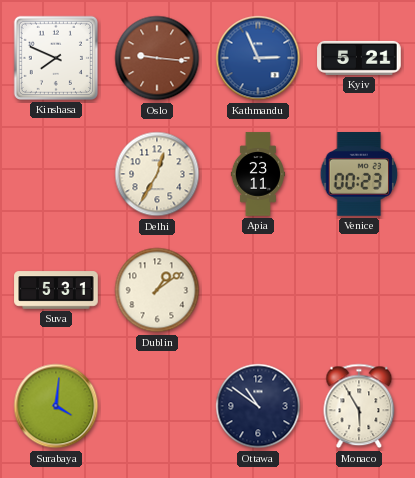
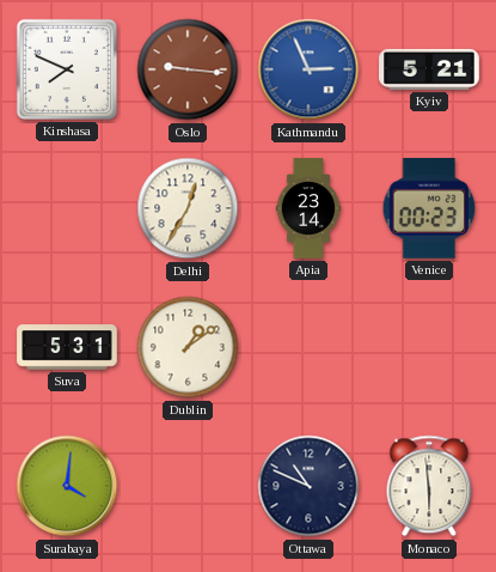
Apia: 23:11 -> 23:14 (307, 208)
Ottawa: 10:51 -> 10:49 (308, 486)
Monaco: 5:55 -> 5:59 (429, 486)
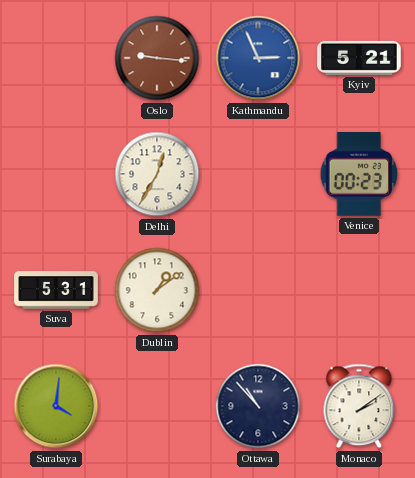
Kinshasa: 7:49 -> none (67, 69)
Apia: 23:14 -> none (307, 208)
Ottawa: 10:49 -> 10:53 (258, 406)
Monaco: 5:59 -> 2:09 (359, 406)
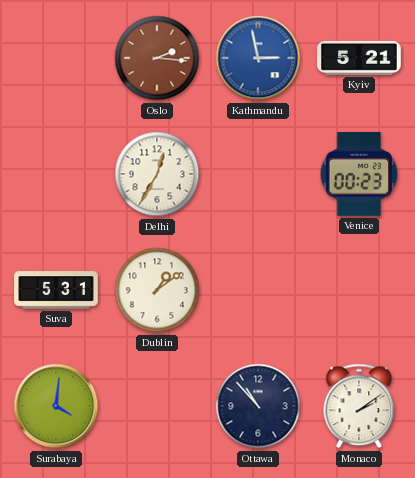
Oslo: 9:16 -> 2:16 (157, 58)
Kathmandu: 2:56 -> 2:58 (258, 58)
